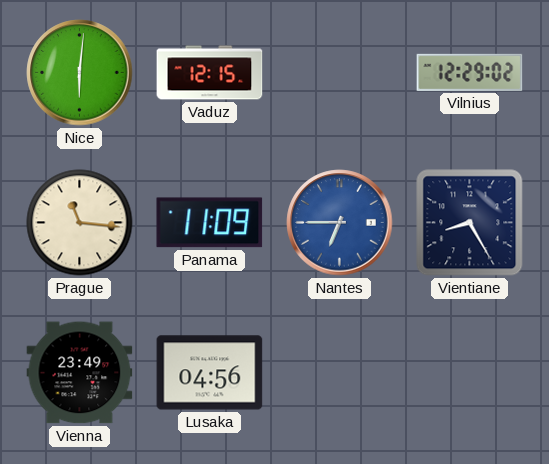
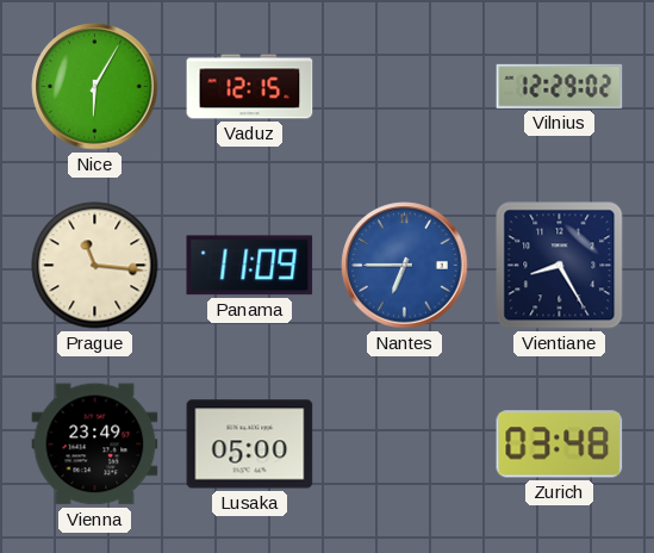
Nice: 6:01 -> 6:05 (95, 87)
Lusaka: 04:56 -> 05:00 (250, 445)
Zurich: none -> 03:48 (560, 445)
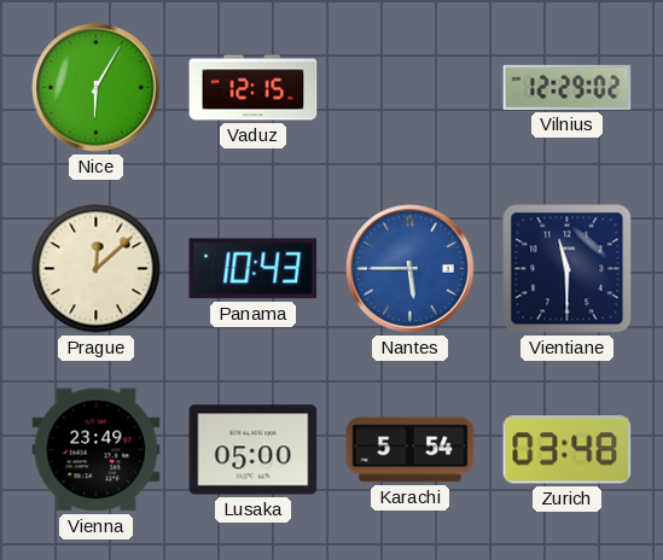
Prague: 11:16 -> 12:08 (97, 269)
Panama: 11:09 -> 10:43 (254, 269)
Nantes: 6:45 -> 5:45 (411, 269)
Vientiane: 8:25 -> 11:30 (568, 269)
Karachi: none -> 5:54 (411, 450)
